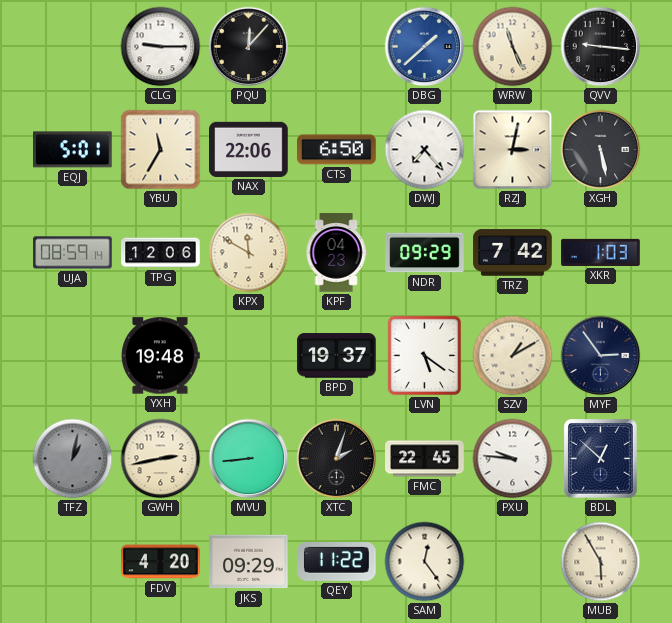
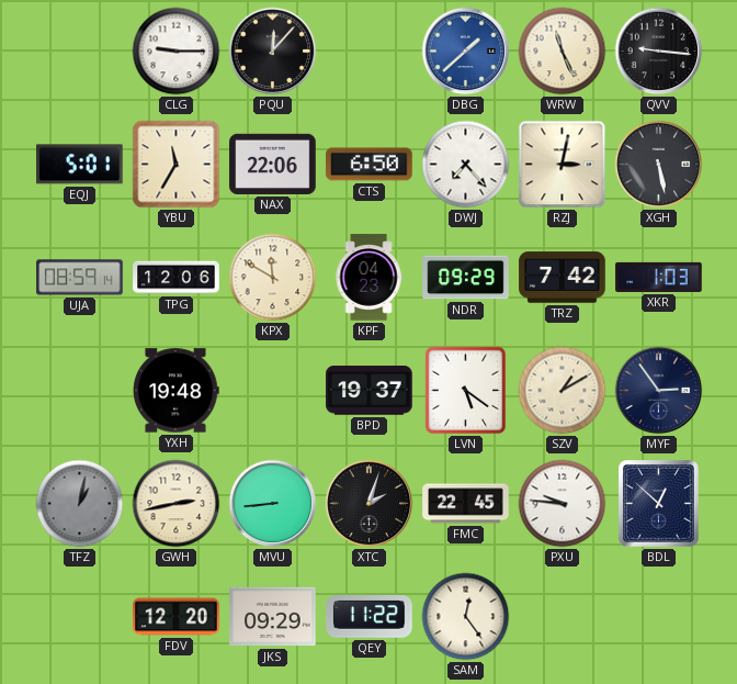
FDV: 4:20 -> 12:20 (177, 617)
MUB: 5:55 -> none (601, 562)
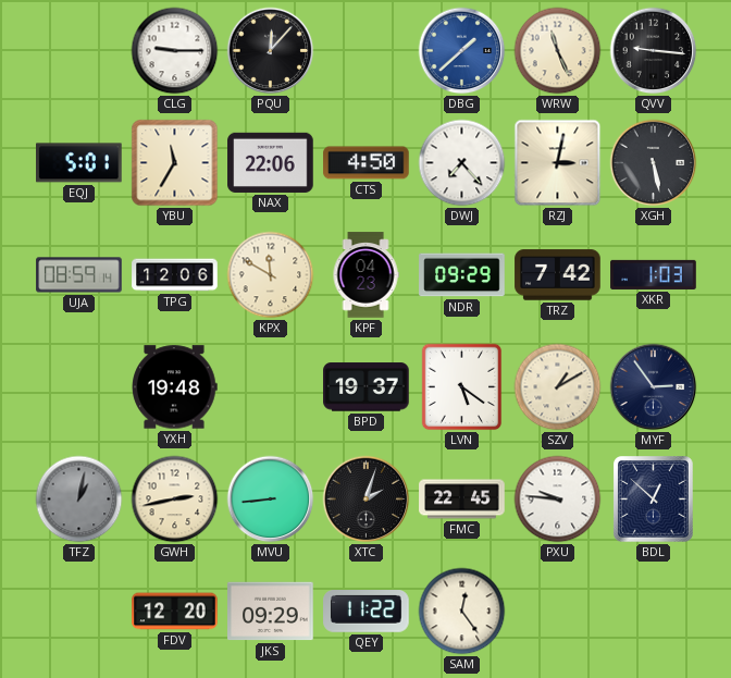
CTS: 6:50 -> 4:50 (367, 163)
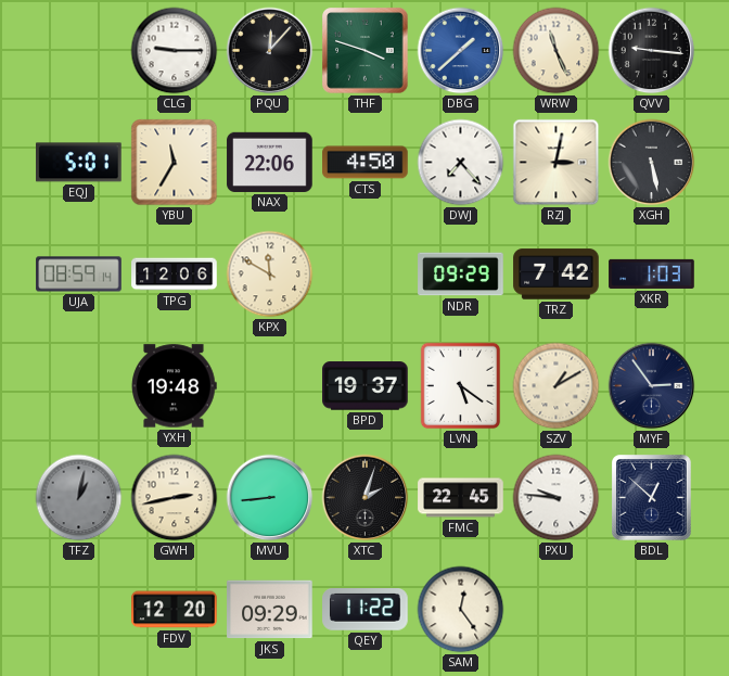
THF: none -> 3:48 (366, 51)
KPF: 04:23 -> none (365, 275)
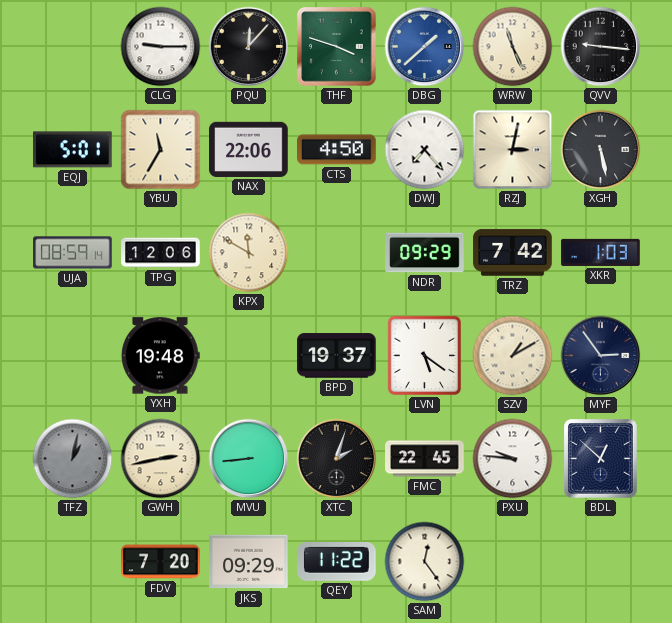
FDV: 12:20 -> 7:20 (161, 562)
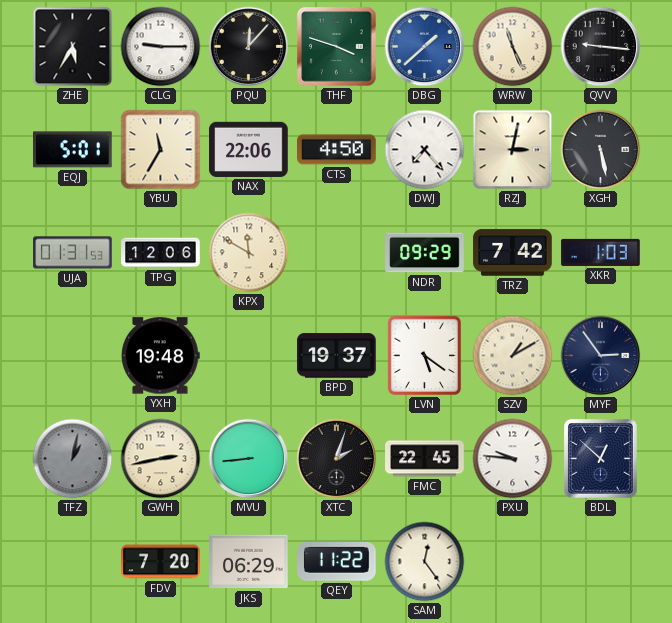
ZHE: none -> 5:35 (73, 47)
UJA: 08:59 -> 01:31 (73, 253)
JKS: 09:29 -> 06:29 (249, 562)
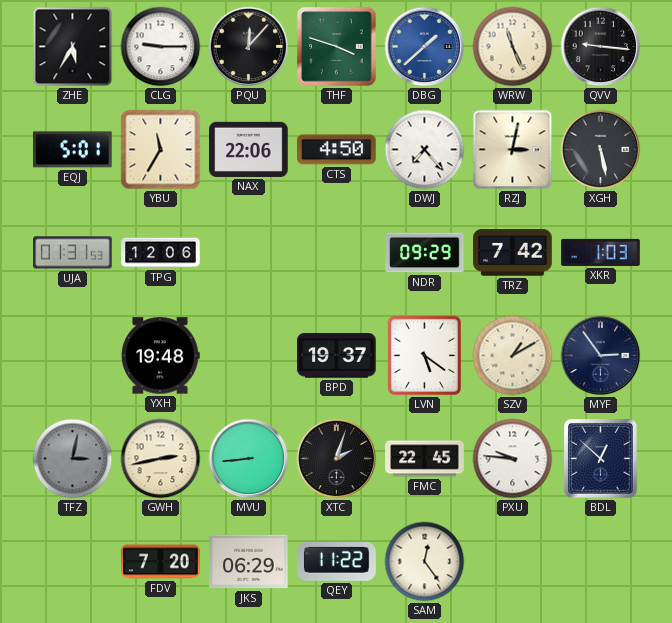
KPX: 11:50 -> none (249, 253)
TFZ: 1:02 -> 3:02 (73, 459)
